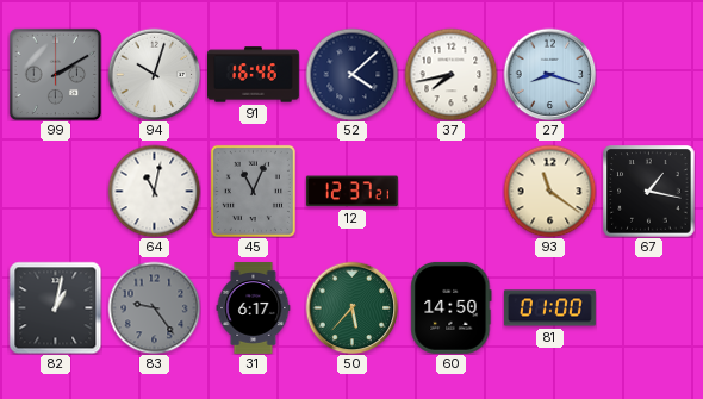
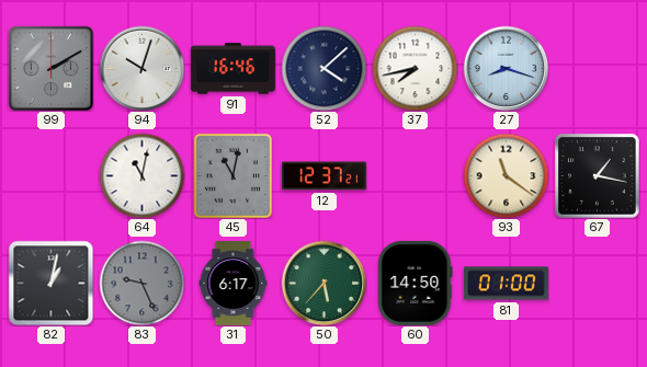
45: 11:04 -> 11:02 (232, 175)
83: 9:24 -> 9:26 (141, 283)
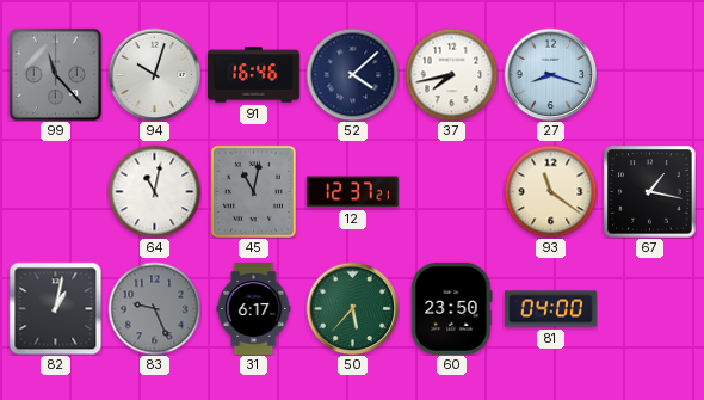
99: 2:10 -> 11:23 (55, 74)
60: 14:50 -> 23:50 (452, 308)
81: 01:00 -> 04:00 (550, 309)
